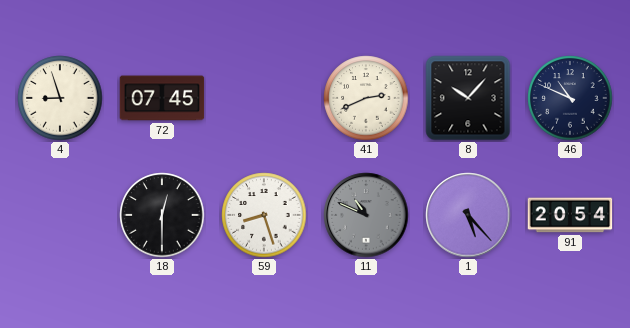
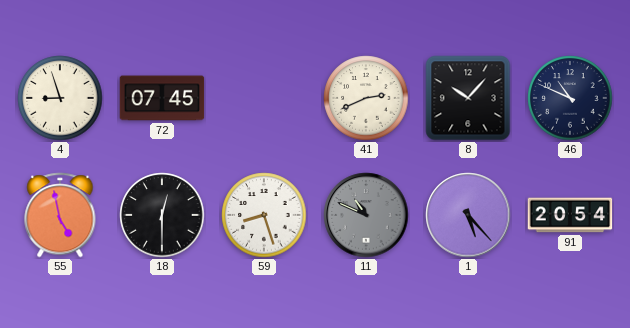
55: none -> 4:58 (60, 215)
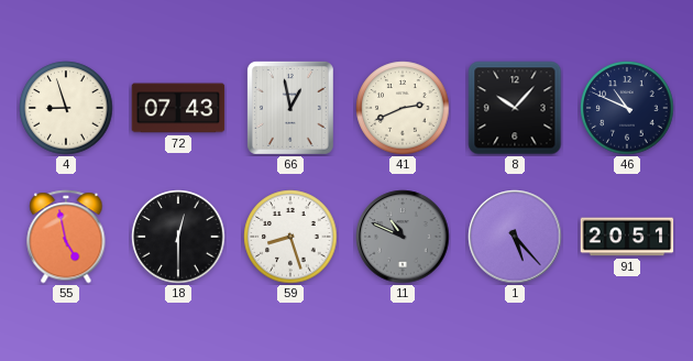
72: 07:45 -> 07:43 (178, 108)
66: none -> 12:58 (290, 108)
91: 20:54 -> 20:51 (627, 237)
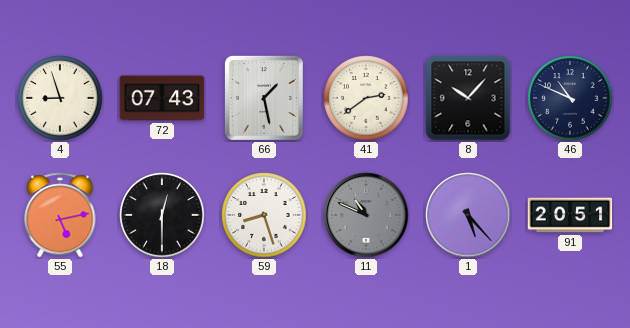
66: 12:58 -> 1:28 (264, 98)
41: 2:41 -> 2:39 (366, 98)
55: 4:58 -> 5:13 (60, 215)
